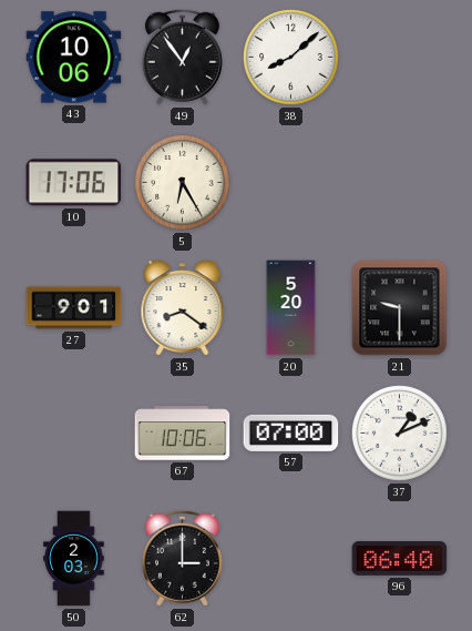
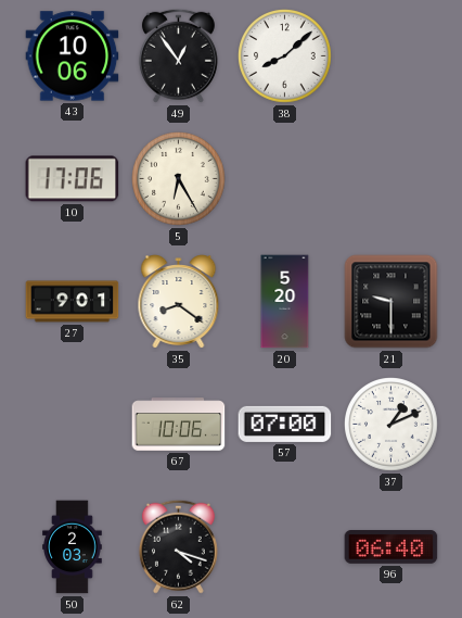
62: 3:00 -> 4:18 (178, 546)
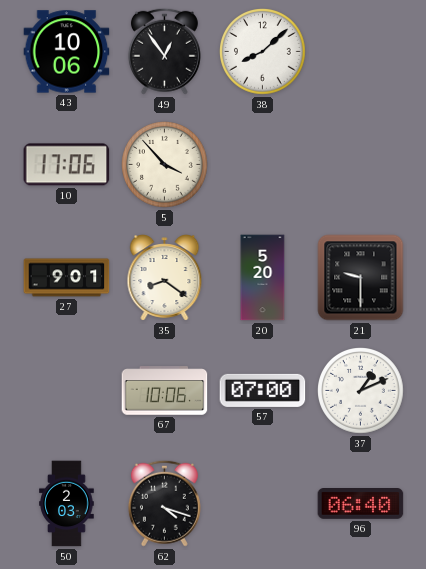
5: 6:25 -> 3:53 (165, 165)
